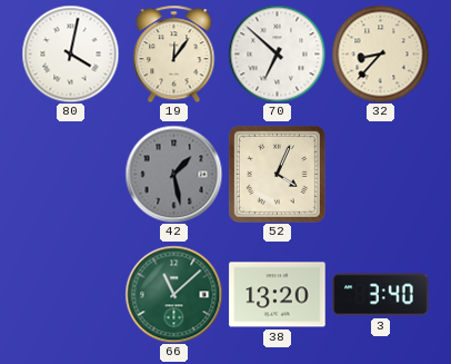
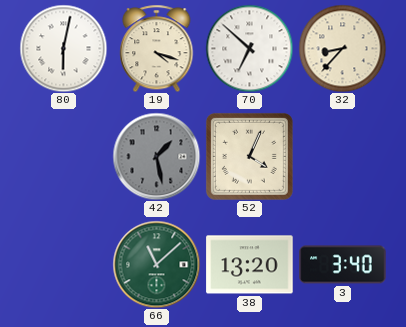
80: 4:02 -> 6:02 (63, 48)
19: 12:06 -> 4:18 (157, 48)
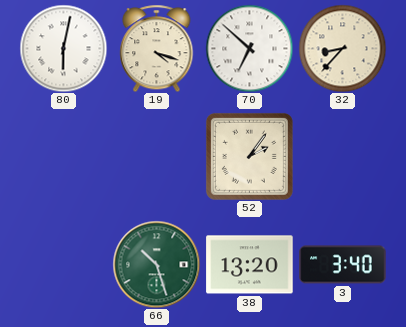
42: 1:28 -> none (156, 156)
52: 4:04 -> 2:06 (249, 156)
66: 11:08 -> 10:27 (156, 264)
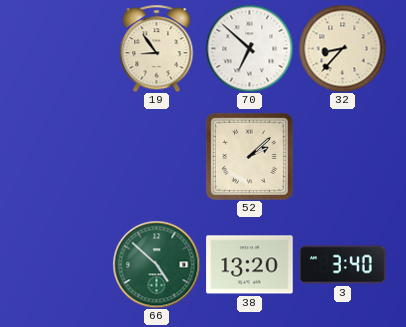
80: 6:02 -> none (63, 48)
19: 4:18 -> 8:54 (157, 48)
52: 2:06 -> 2:08 (249, 156)
66: 10:27 -> 4:52 (156, 264)
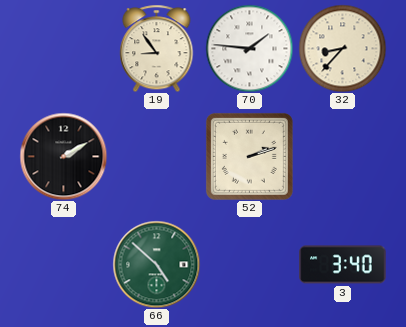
70: 6:52 -> 1:46 (249, 48)
74: none -> 2:10 (63, 156)
52: 2:08 -> 2:12 (249, 156)
38: 13:20 -> none (250, 265)
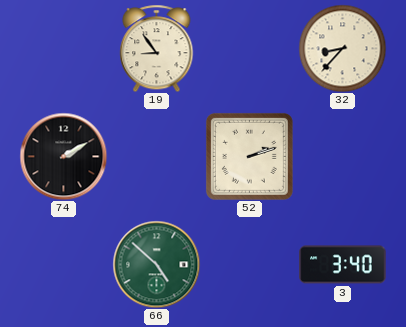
70: 1:46 -> none (249, 48)
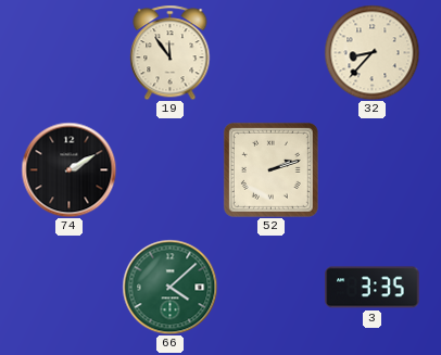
19: 8:54 -> 11:54 (171, 52)
66: 4:52 -> 4:08 (169, 287)
3: 3:40 -> 3:35 (373, 288)
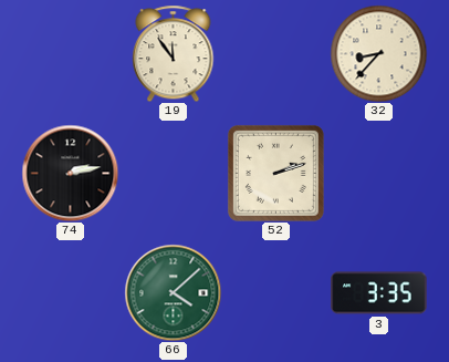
74: 2:10 -> 2:13 (70, 173)
